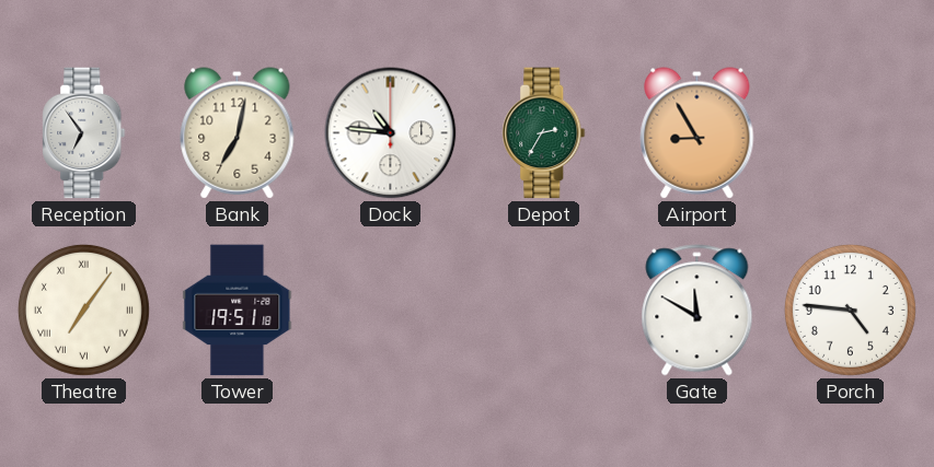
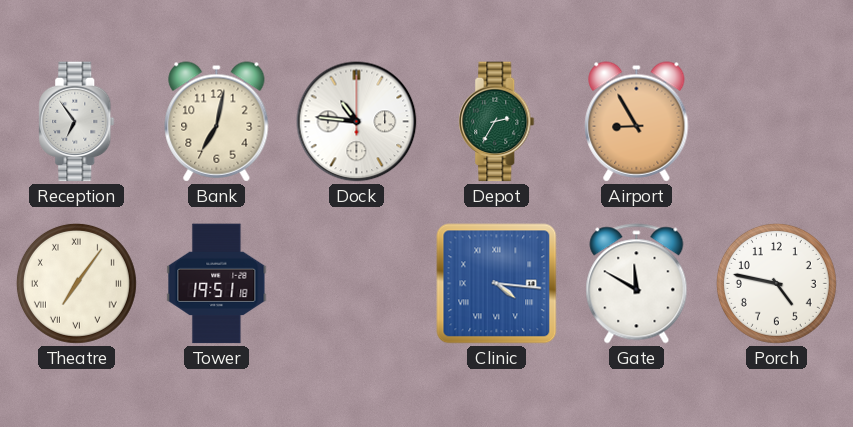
Clinic: none -> 4:16 (497, 284)
Porch: 4:46 -> 4:47 (776, 283)
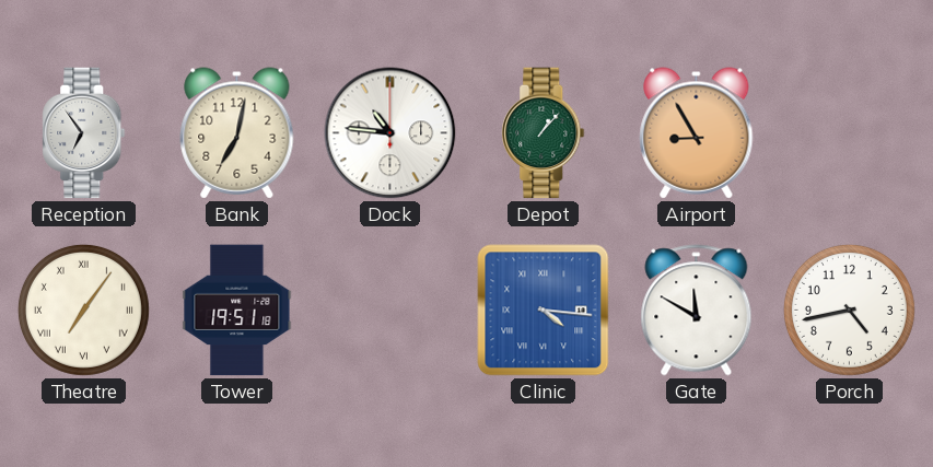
Depot: 2:35 -> 1:07 (544, 133)
Porch: 4:47 -> 4:43 (849, 310)
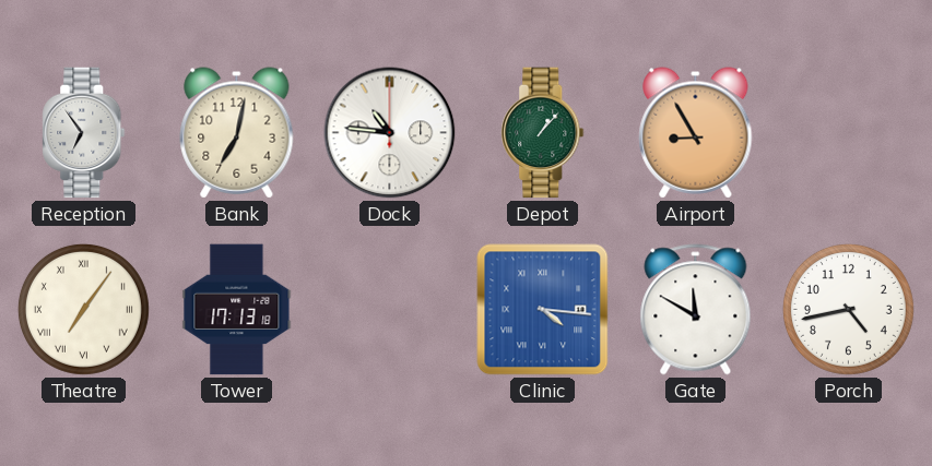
Tower: 19:51 -> 17:13 (237, 310)
